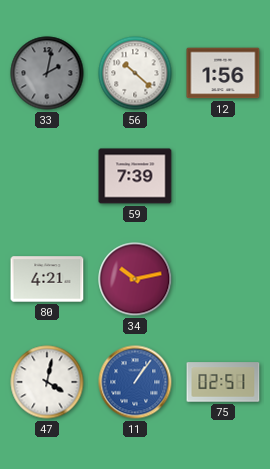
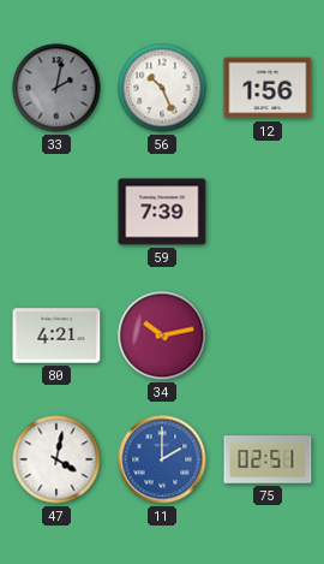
56: 10:22 -> 10:26 (162, 88)
11: 1:06 -> 2:00 (162, 459)
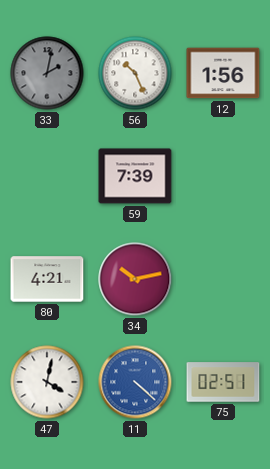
11: 2:00 -> 4:22 (135, 382)
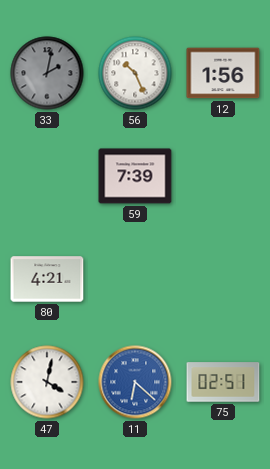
34: 10:13 -> none (135, 279)
11: 4:22 -> 6:22 (135, 382)
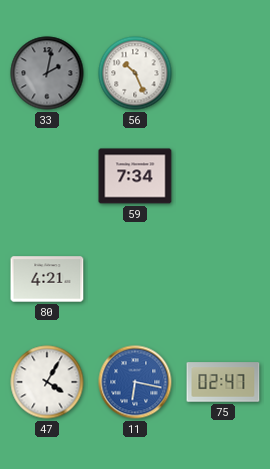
12: 1:56 -> none (223, 73)
59: 7:39 -> 7:34 (135, 176)
47: 4:02 -> 4:05 (47, 382)
11: 6:22 -> 6:17 (135, 382)
75: 02:51 -> 02:47 (223, 382)
